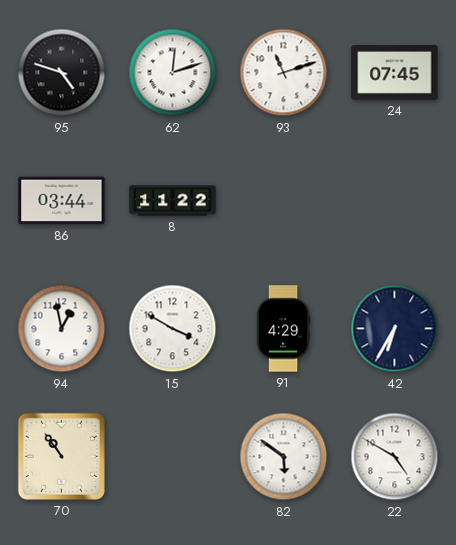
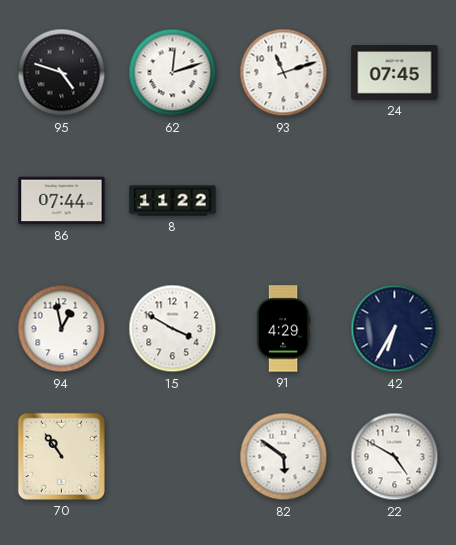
86: 03:44 -> 07:44 (62, 201)
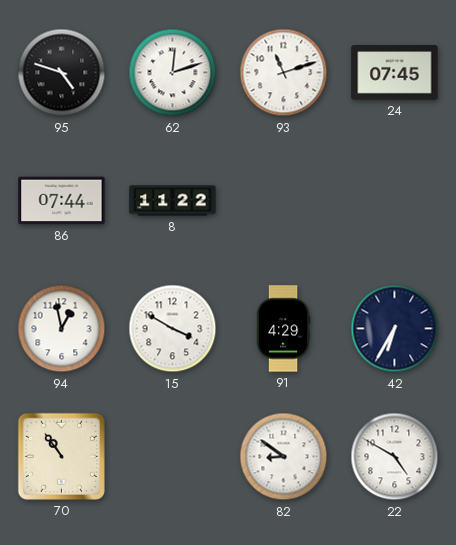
82: 5:51 -> 8:51 (284, 457)
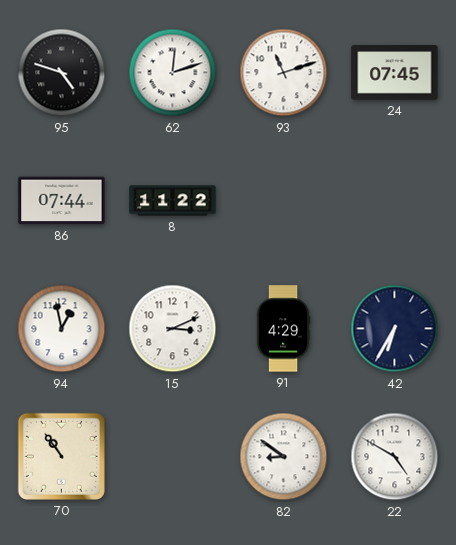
15: 3:50 -> 3:11 (173, 329)
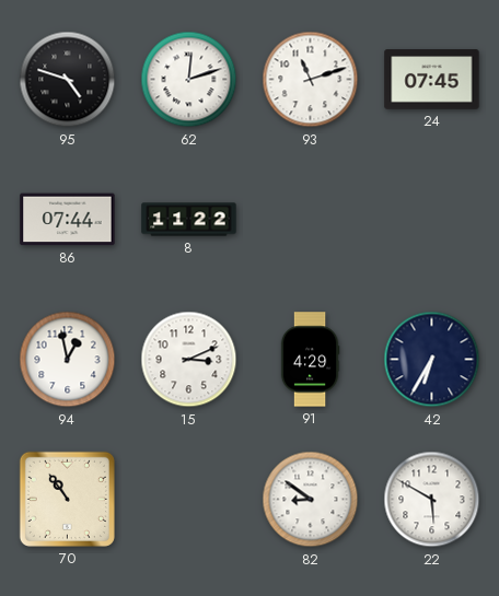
22: 4:50 -> 5:50 (432, 500)
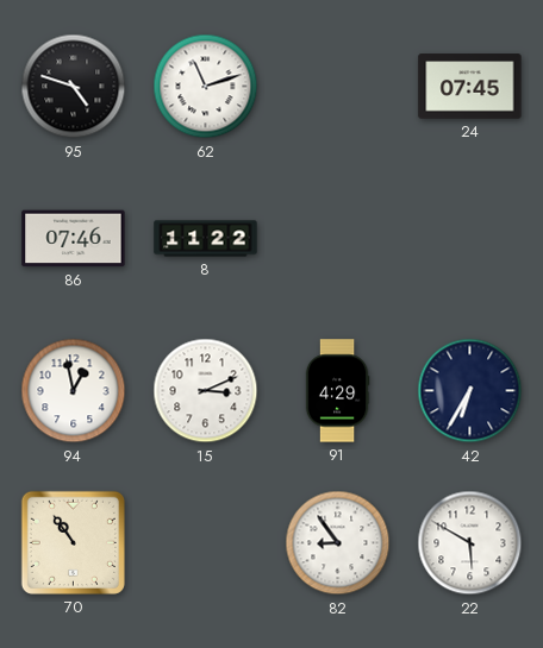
62: 12:12 -> 11:12 (206, 87)
93: 11:12 -> none (311, 80)
86: 07:44 -> 07:46 (74, 239)
82: 8:51 -> 8:54 (338, 543)
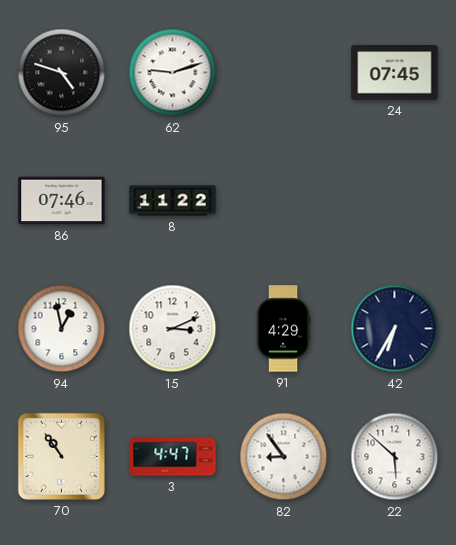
62: 11:12 -> 9:12 (173, 73)
3: none -> 4:47 (173, 457)
22: 5:50 -> 5:52 (395, 457)
